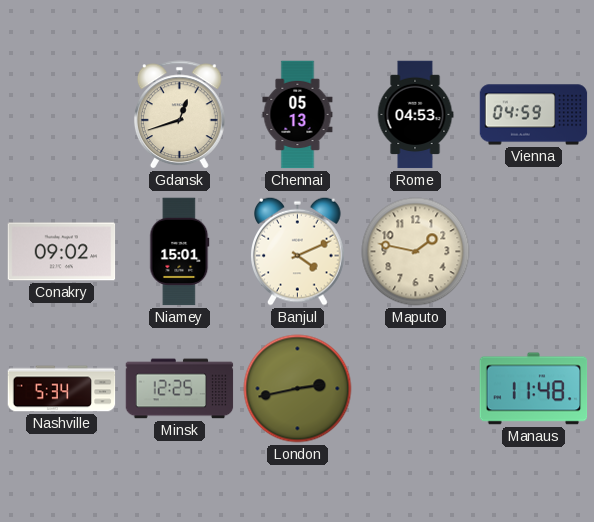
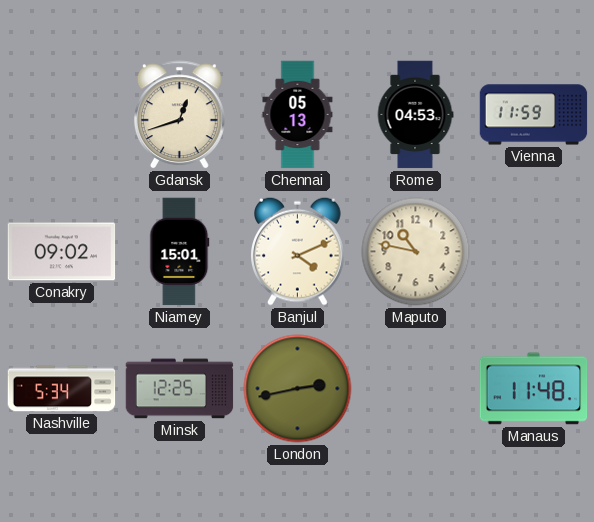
Vienna: 04:59 -> 11:59 (534, 115)
Maputo: 1:47 -> 10:47 (416, 252)
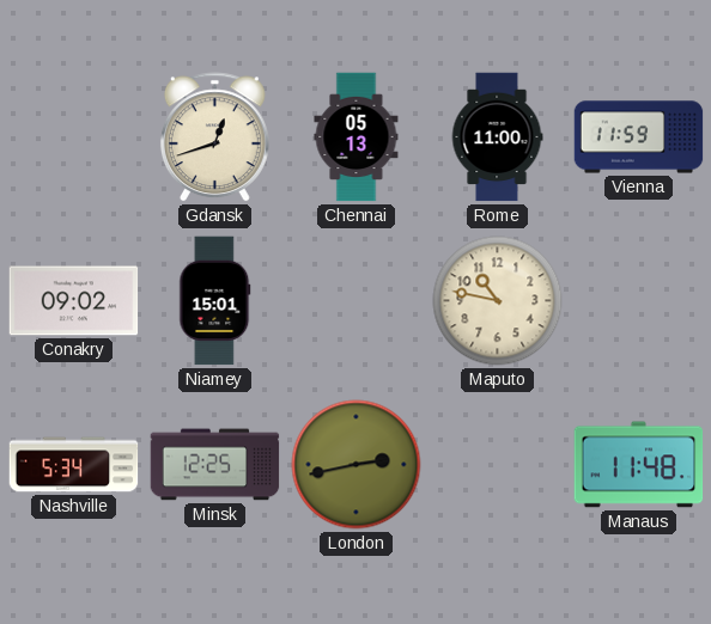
Rome: 04:53 -> 11:00 (497, 137)
Banjul: 4:11 -> none (298, 251)
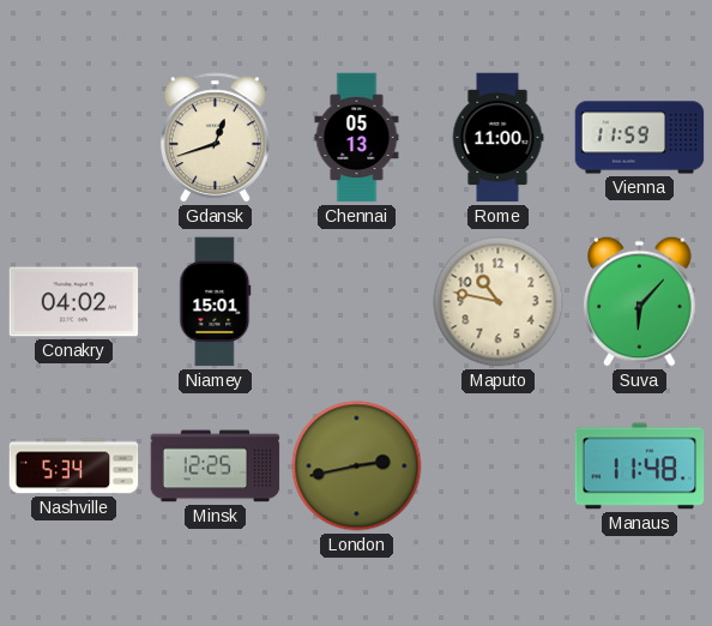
Conakry: 09:02 -> 04:02 (74, 302)
Suva: none -> 6:07 (640, 301)
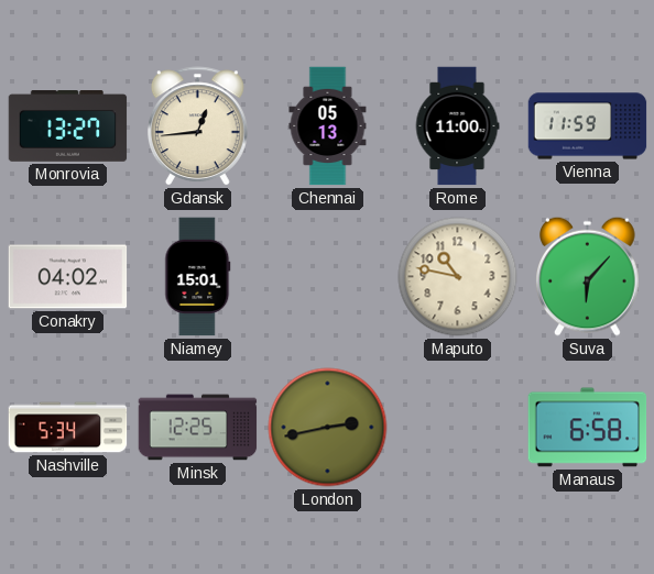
Monrovia: none -> 13:27 (68, 126)
Gdansk: 12:42 -> 12:44 (197, 126)
Manaus: 11:48 -> 6:58 (588, 428)
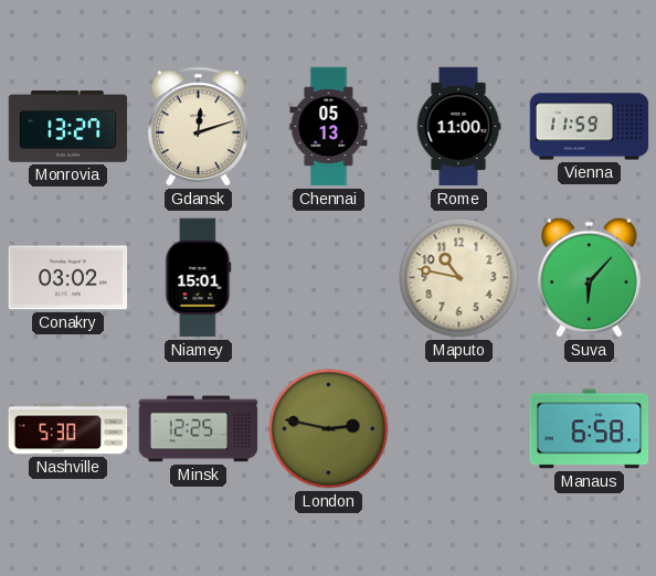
Gdansk: 12:44 -> 12:12 (198, 127)
Conakry: 04:02 -> 03:02 (68, 278)
Nashville: 5:34 -> 5:30 (68, 429)
London: 2:43 -> 2:47 (329, 429)
